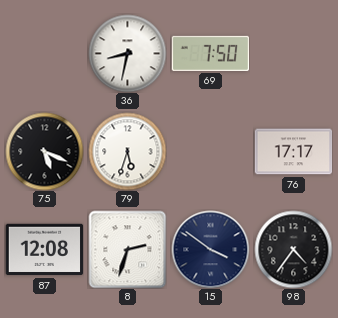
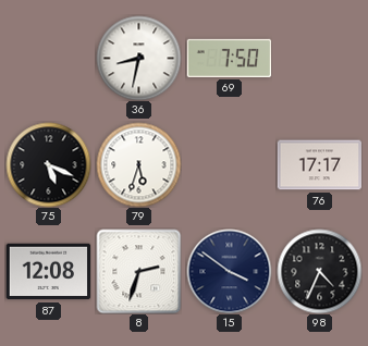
98: 4:36 -> 4:34 (319, 271)
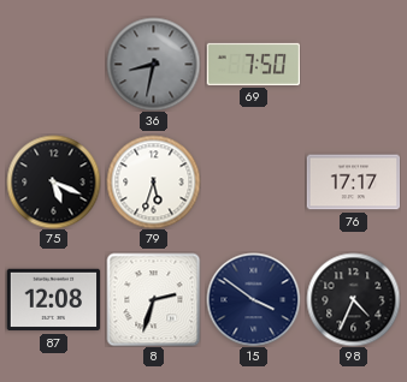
36 dial: white -> grey (153, 64)
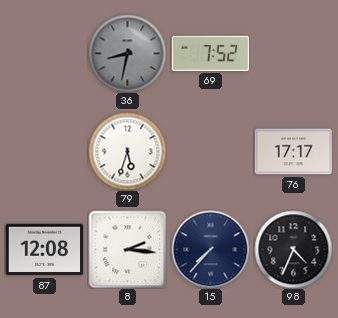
69: 7:50 -> 7:52 (210, 53)
75: 5:19 -> none (53, 181)
8: 2:33 -> 2:16 (127, 249)
15: 3:51 -> 7:37 (210, 249)
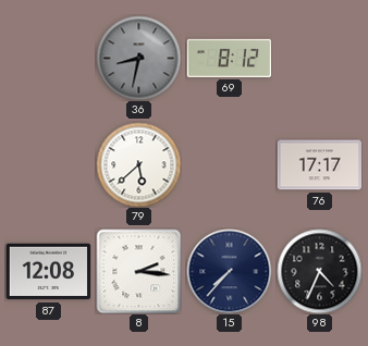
69: 7:52 -> 8:12 (229, 58)
79: 5:33 -> 5:38 (138, 164)
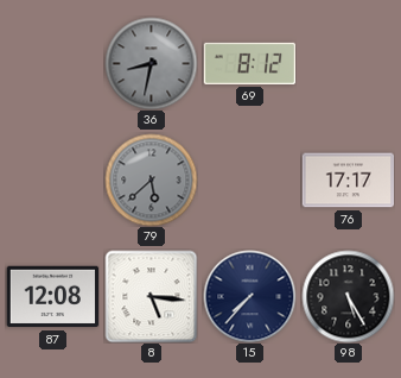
79 dial: white -> grey (151, 179)
8: 2:16 -> 5:16 (151, 296)
98: 4:34 -> 5:25 (348, 296)
